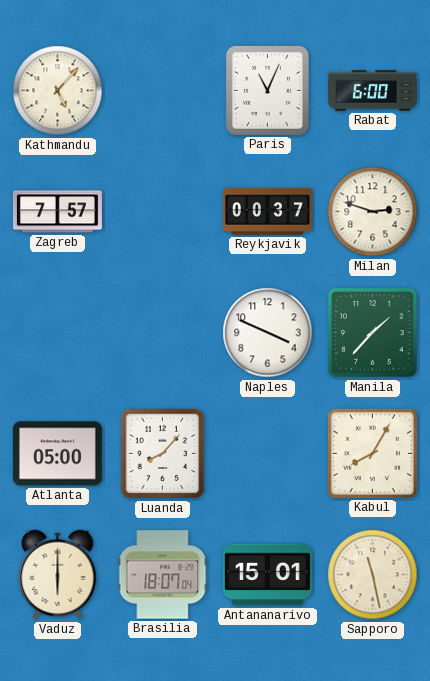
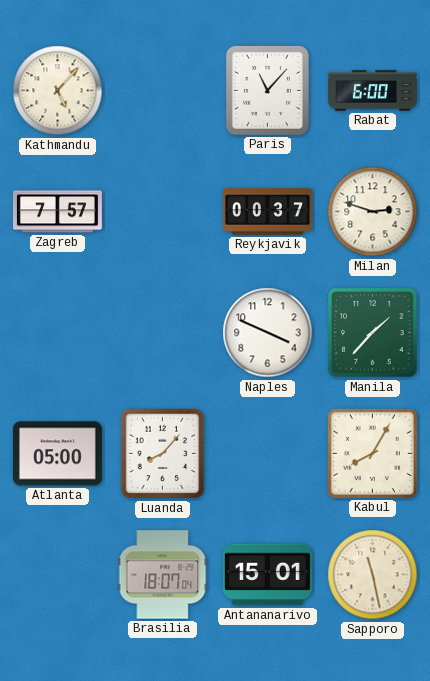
Paris: 11:04 -> 11:07 (267, 90)
Vaduz: 6:00 -> none (58, 575)
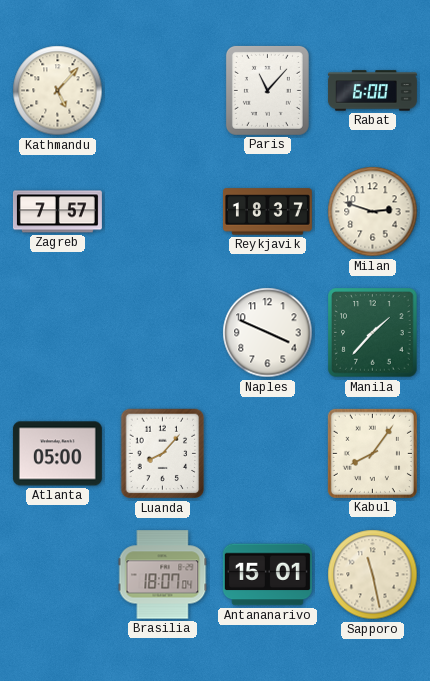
Reykjavik: 00:37 -> 18:37 (267, 212)
Kabul: 8:05 -> 8:06 (372, 453)
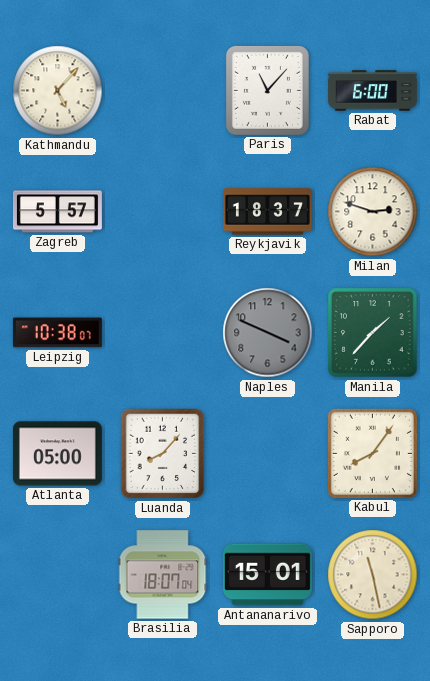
Zagreb: 7:57 -> 5:57 (57, 212)
Leipzig: none -> 10:38 (57, 333)
Naples dial: white -> grey (268, 333)
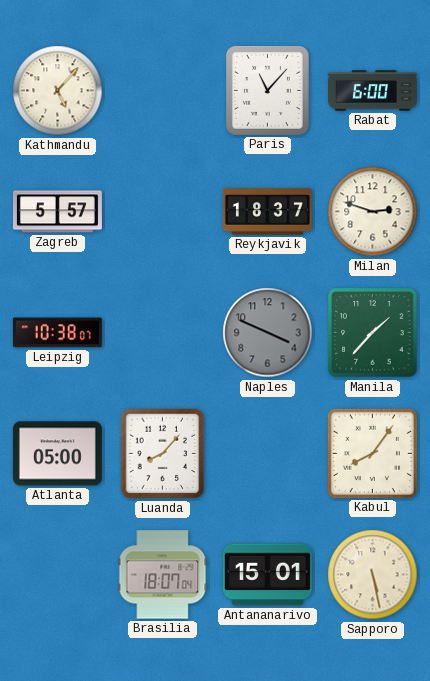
Sapporo: 11:28 -> 5:28 (373, 575)
